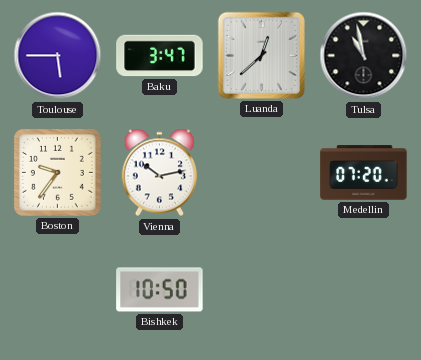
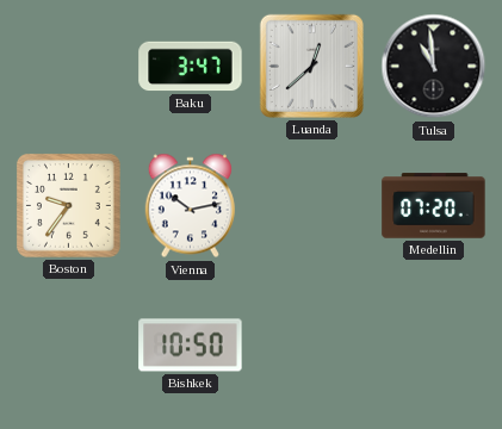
Toulouse: 5:45 -> none (58, 56)
Tulsa: 10:58 -> 10:59 (434, 67)
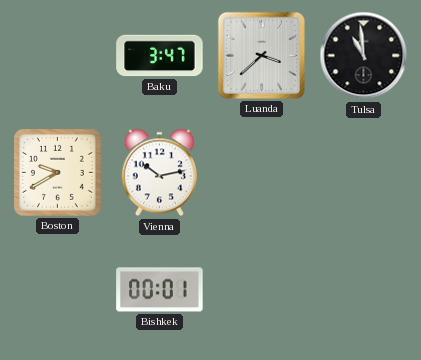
Luanda: 12:38 -> 3:38 (261, 55)
Boston: 9:36 -> 9:40 (57, 172)
Medellin: 07:20 -> none (434, 206)
Bishkek: 10:50 -> 00:01 (160, 290)
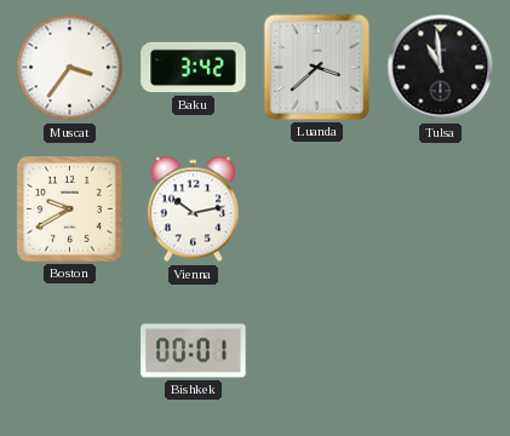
Muscat: none -> 3:36 (70, 68)
Baku: 3:47 -> 3:42 (194, 68)
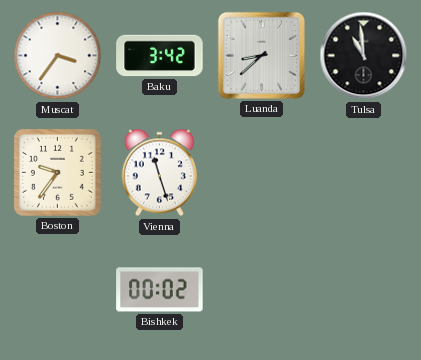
Luanda: 3:38 -> 8:38 (261, 55)
Boston: 9:40 -> 9:36 (57, 172)
Vienna: 10:13 -> 11:27 (159, 173)
Bishkek: 00:01 -> 00:02 (160, 290)
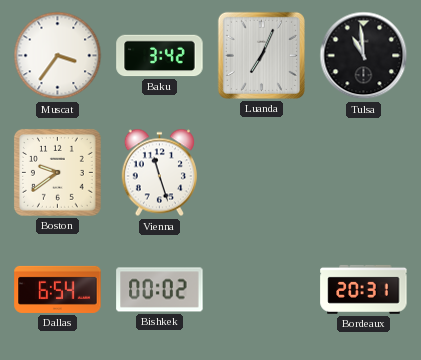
Luanda: 8:38 -> 7:04 (261, 55)
Boston: 9:36 -> 9:39 (57, 172)
Dallas: none -> 6:54 (58, 289)
Bordeaux: none -> 20:31 (364, 289)
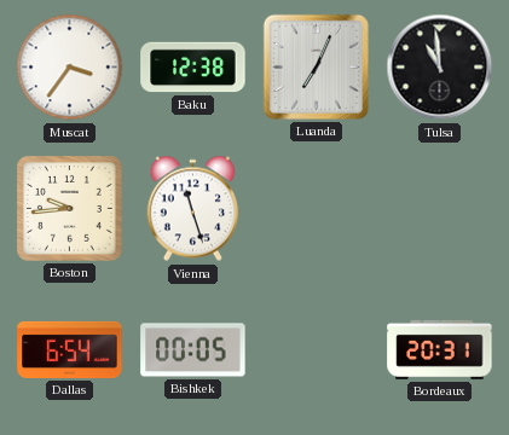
Baku: 3:42 -> 12:38 (193, 68)
Boston: 9:39 -> 9:44 (69, 208)
Bishkek: 00:02 -> 00:05 (193, 350)
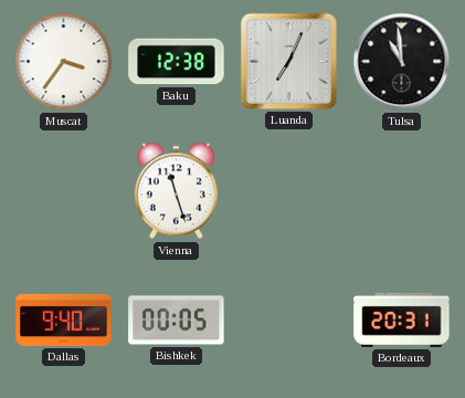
Boston: 9:44 -> none (69, 208)
Dallas: 6:54 -> 9:40 (64, 320)
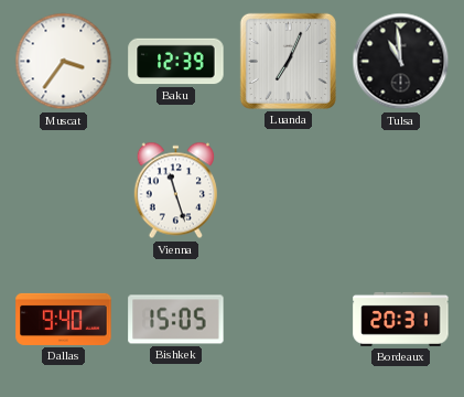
Baku: 12:38 -> 12:39 (176, 62)
Bishkek: 00:05 -> 15:05 (176, 320)
